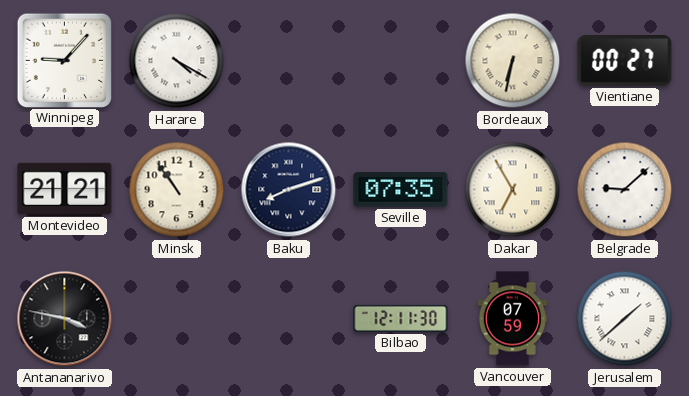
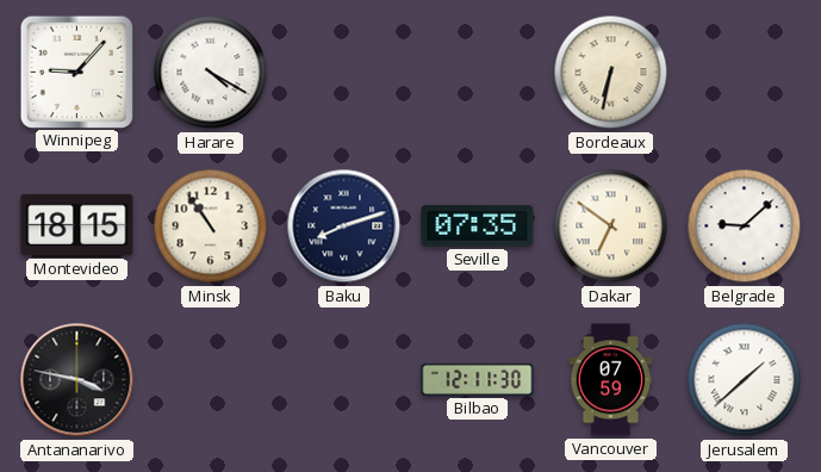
Vientiane: 00:27 -> none (625, 61)
Montevideo: 21:21 -> 18:15 (77, 225)
Dakar: 6:55 -> 6:51 (611, 226)
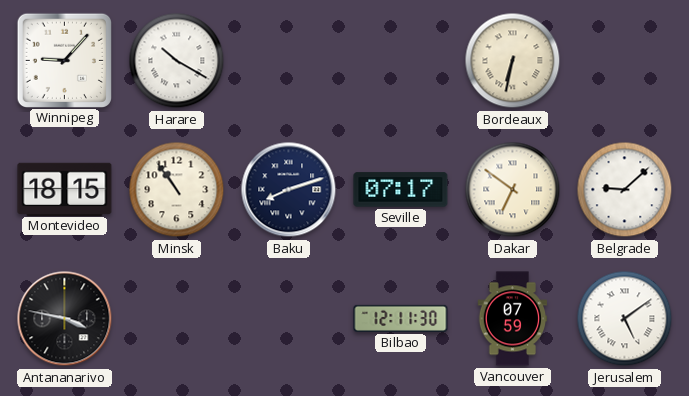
Harare: 4:20 -> 10:20 (177, 61)
Seville: 07:35 -> 07:17 (401, 190)
Jerusalem: 1:38 -> 5:09 (625, 319)
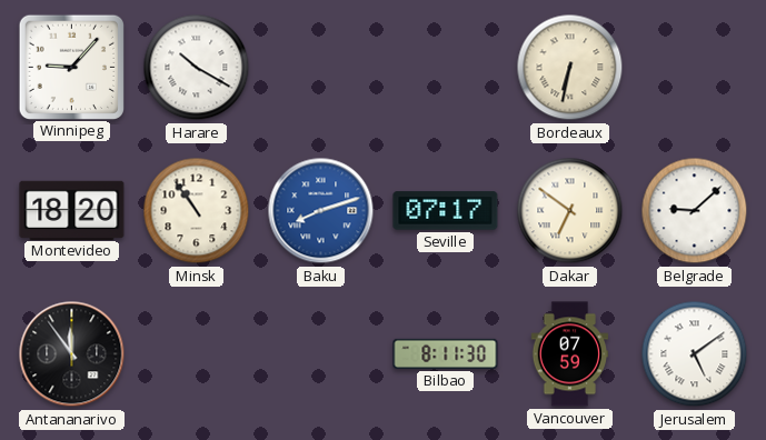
Montevideo: 18:15 -> 18:20 (72, 210)
Baku dial: navy -> blue (321, 211)
Antananarivo: 3:47 -> 11:54 (72, 354)
Bilbao: 12:11 -> 8:11 (446, 353)
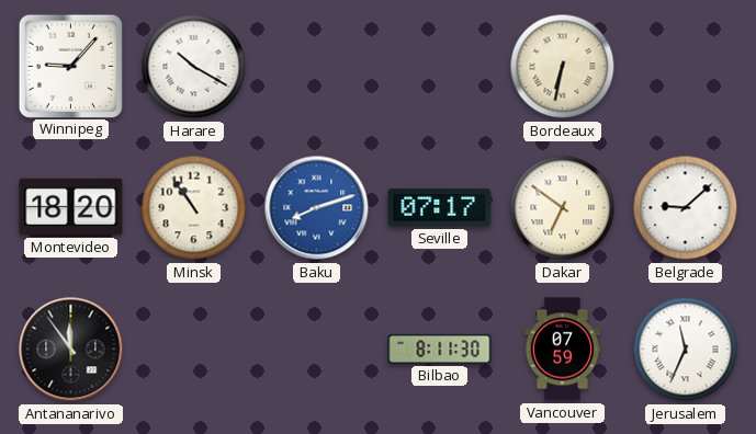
Jerusalem: 5:09 -> 11:34 (686, 350)
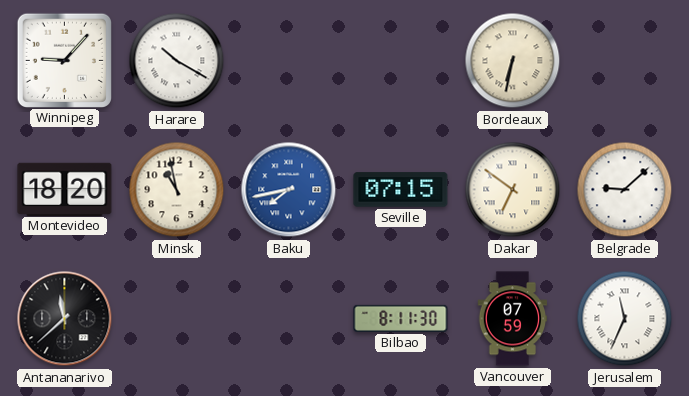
Minsk: 10:54 -> 10:58 (177, 190)
Baku: 8:12 -> 7:43 (289, 190)
Seville: 07:17 -> 07:15 (401, 190)
Antananarivo: 11:54 -> 11:38 (65, 319)
